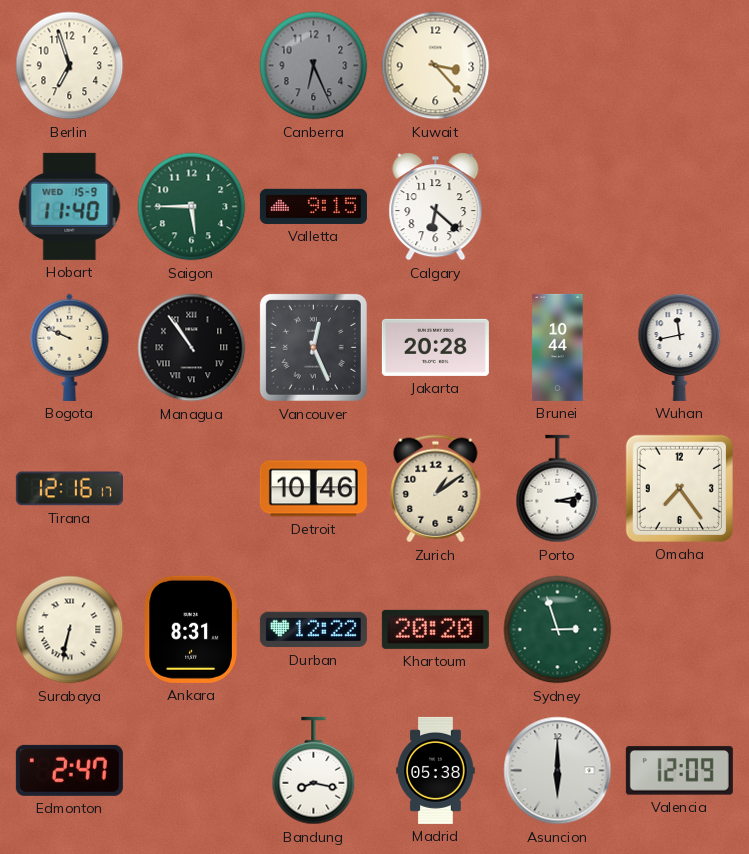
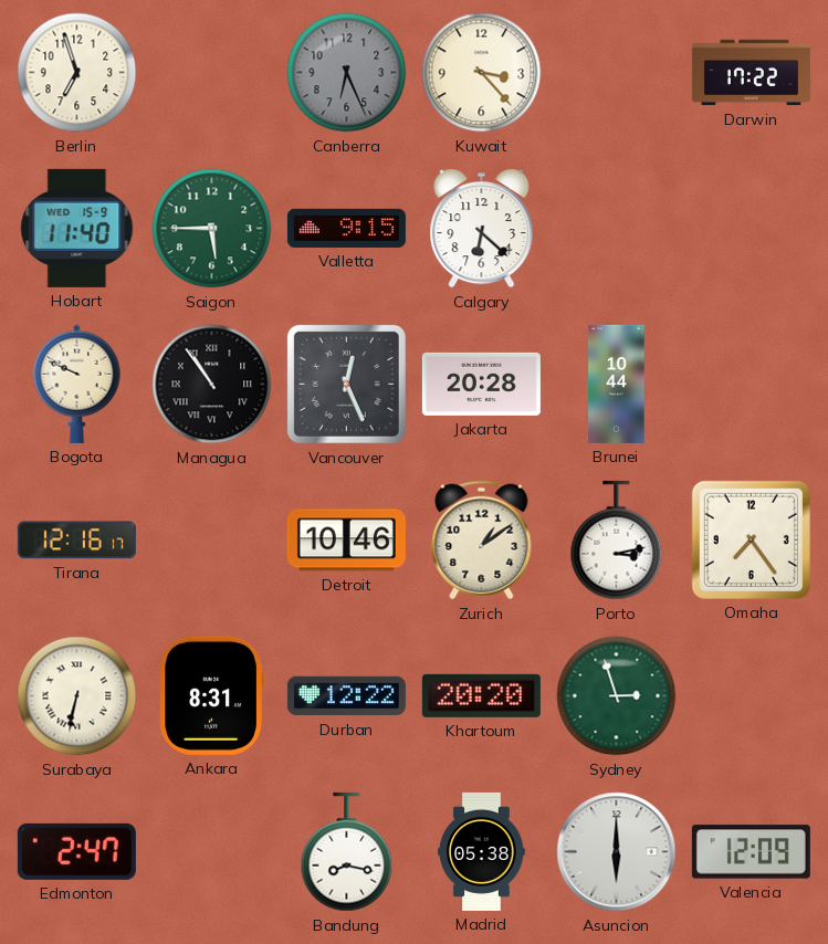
Darwin: none -> 17:22 (751, 73)
Wuhan: 11:43 -> none (680, 347)
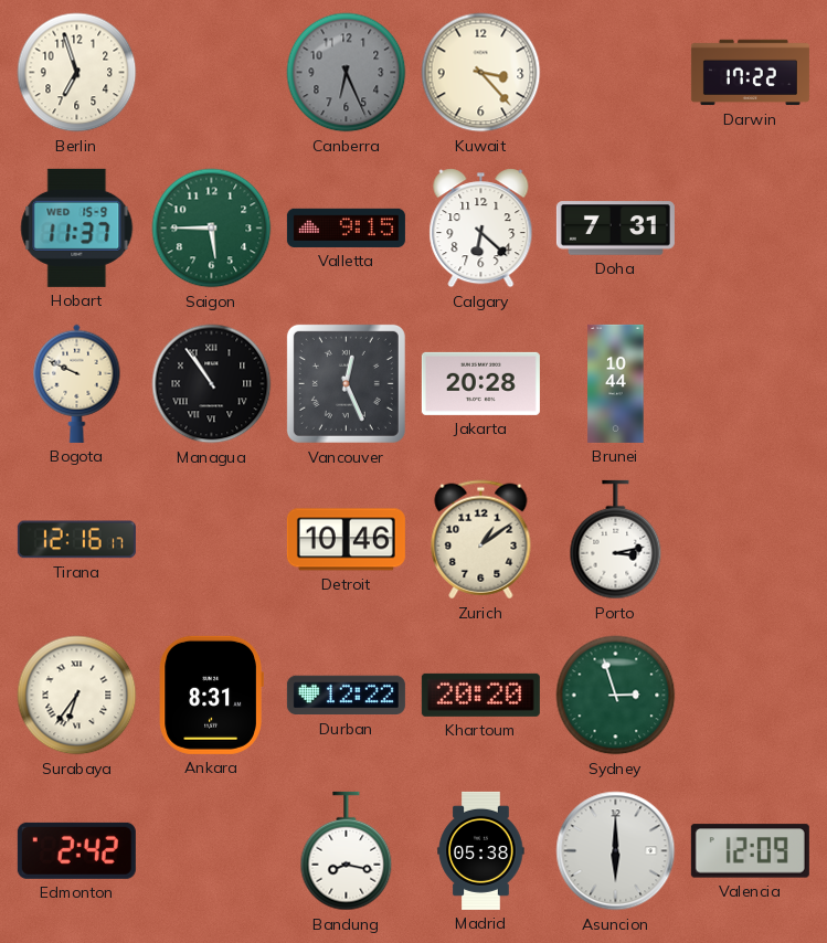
Hobart: 11:40 -> 11:37 (77, 227)
Doha: none -> 7:31 (615, 229)
Omaha: 7:24 -> none (751, 539)
Surabaya: 6:32 -> 6:36 (77, 696)
Edmonton: 2:47 -> 2:42 (76, 850)
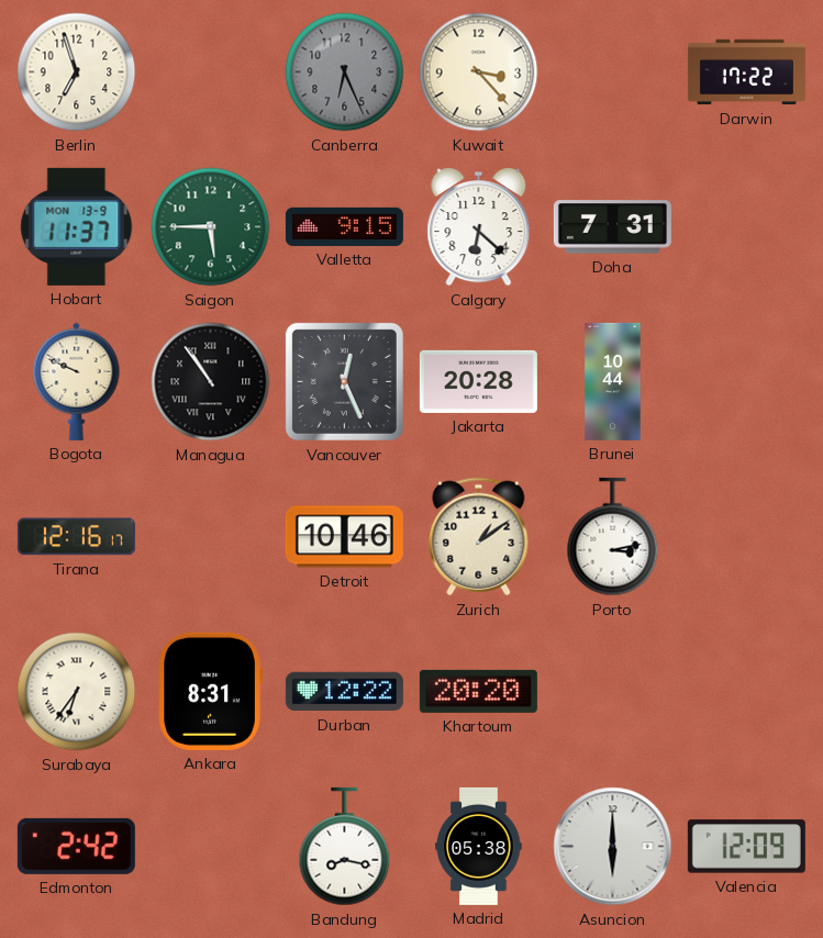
Hobart date: WED 15-9 -> MON 13-9 (77, 226)
Sydney: 2:57 -> none (616, 696)
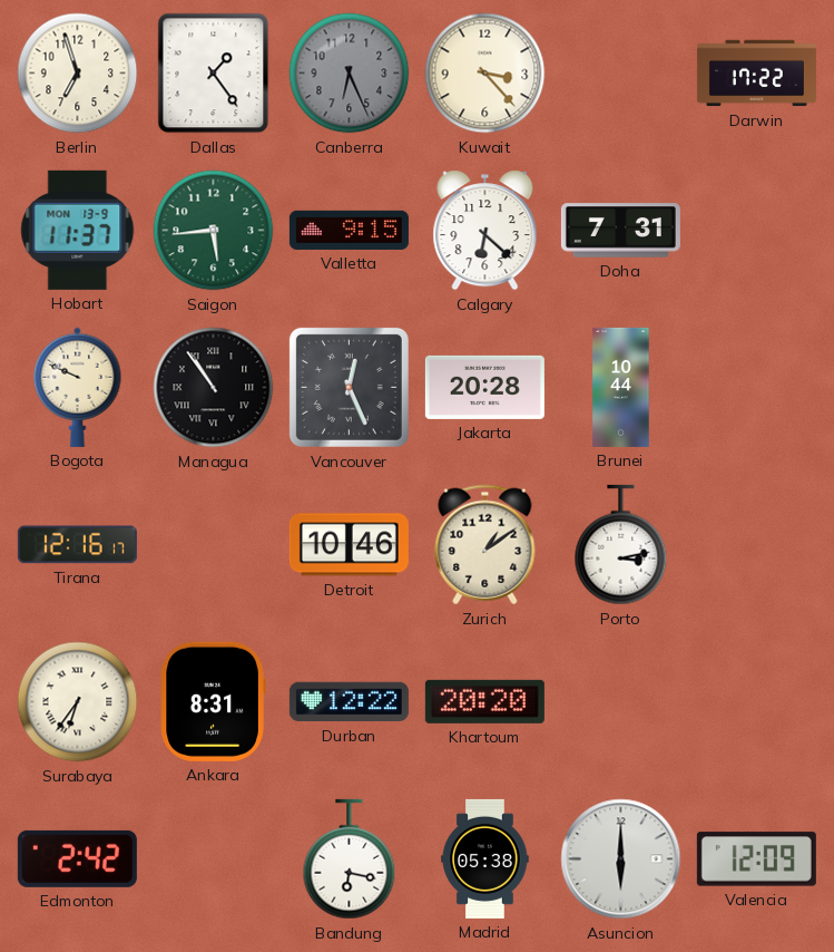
Dallas: none -> 1:24 (214, 74)
Saigon: 5:45 -> 5:44 (214, 231)
Bandung: 8:17 -> 6:17 (350, 859)
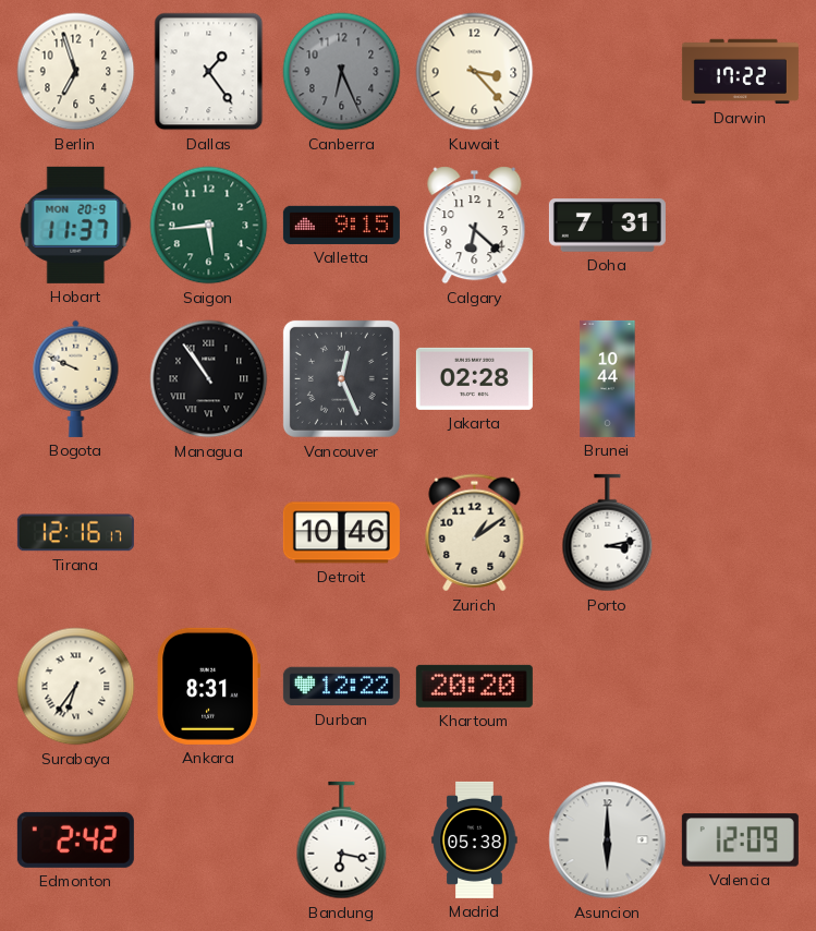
Hobart date: MON 13-9 -> MON 20-9 (76, 225)
Jakarta: 20:28 -> 02:28 (474, 378)
